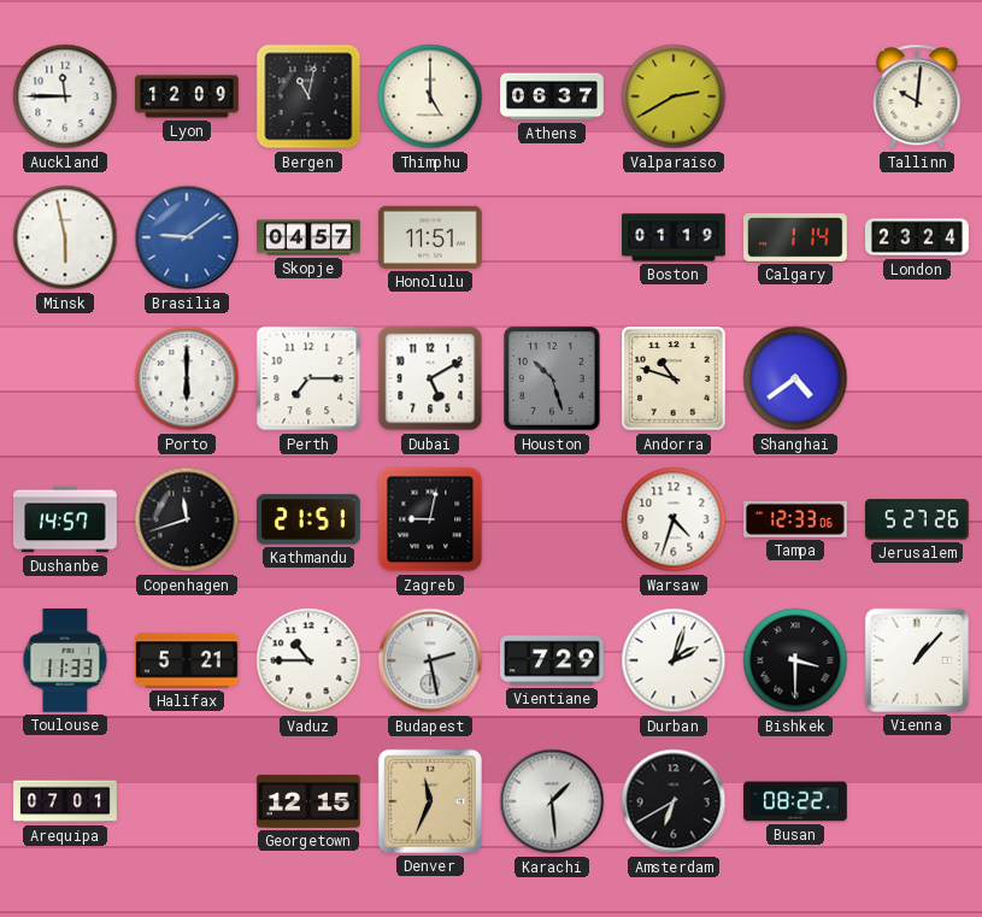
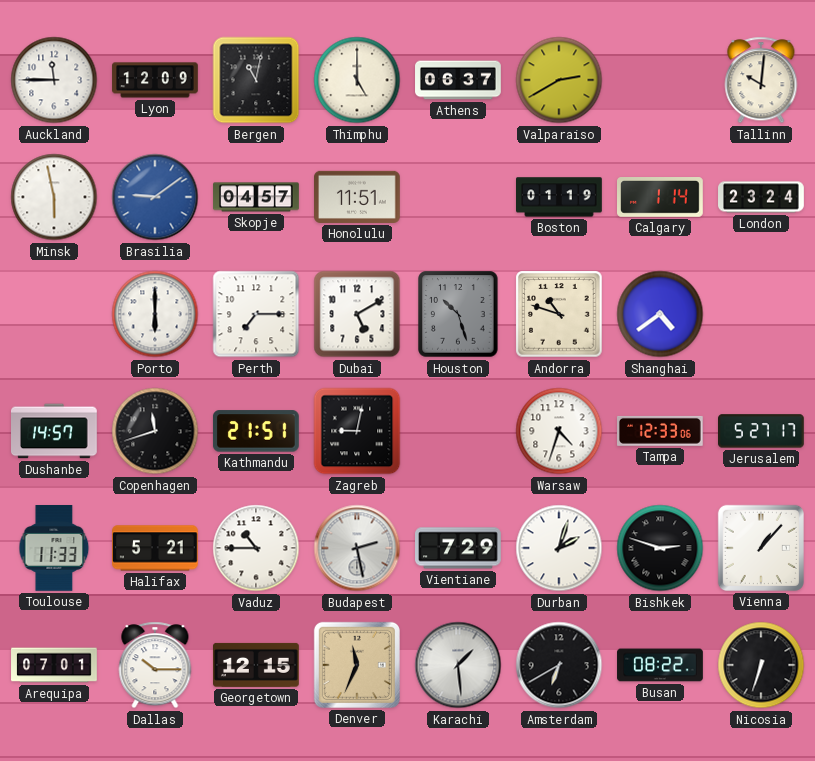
Jerusalem: 5:27:26 -> 5:27:17 (762, 431)
Bishkek: 3:30 -> 2:48 (660, 548)
Dallas: none -> 10:15 (155, 665)
Nicosia: none -> 6:33 (761, 665)
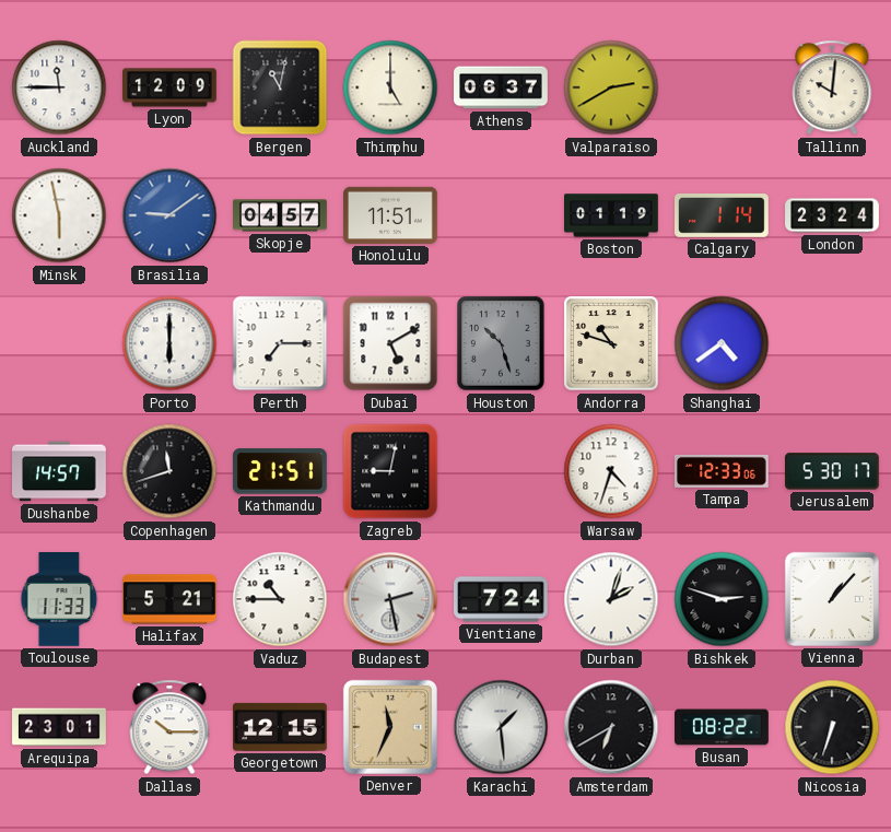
Jerusalem: 5:27 -> 5:30 (833, 471)
Vientiane: 7:29 -> 7:24 (502, 599)
Arequipa: 07:01 -> 23:01 (59, 727)
